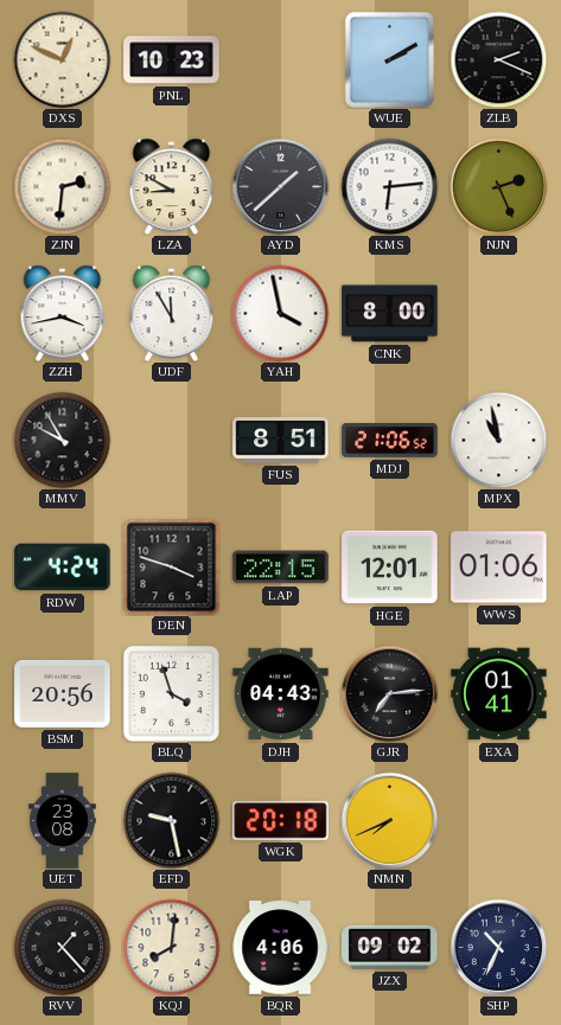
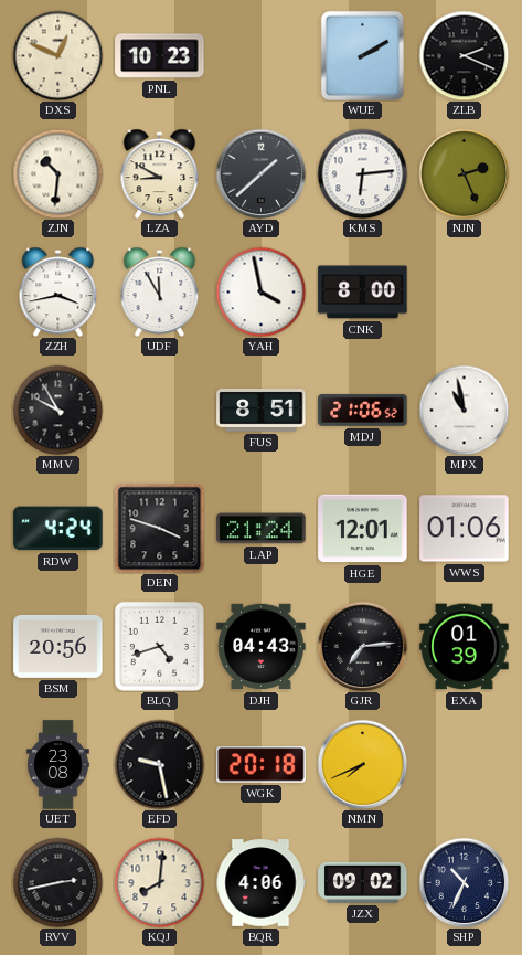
ZJN: 2:31 -> 10:31 (57, 173)
LAP: 22:15 -> 21:24 (262, 529)
BLQ: 3:57 -> 4:42 (159, 646)
EXA: 01:41 -> 01:39 (465, 647)
RVV: 1:23 -> 2:43 (57, 882)
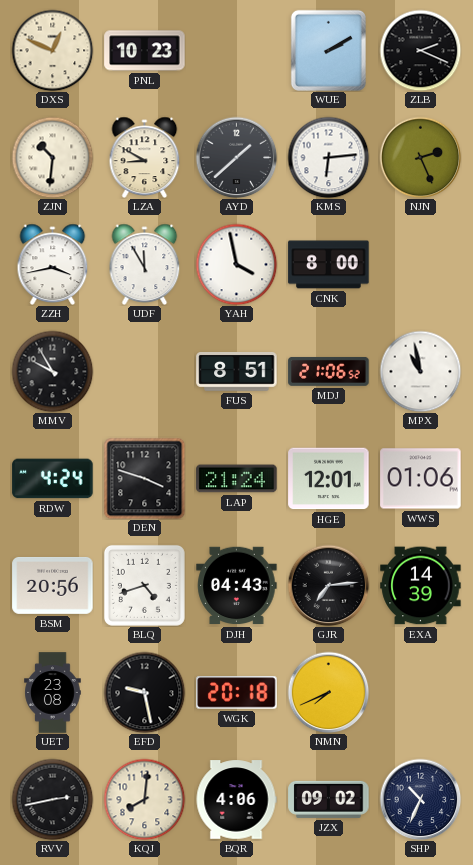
EXA: 01:39 -> 14:39 (421, 586)
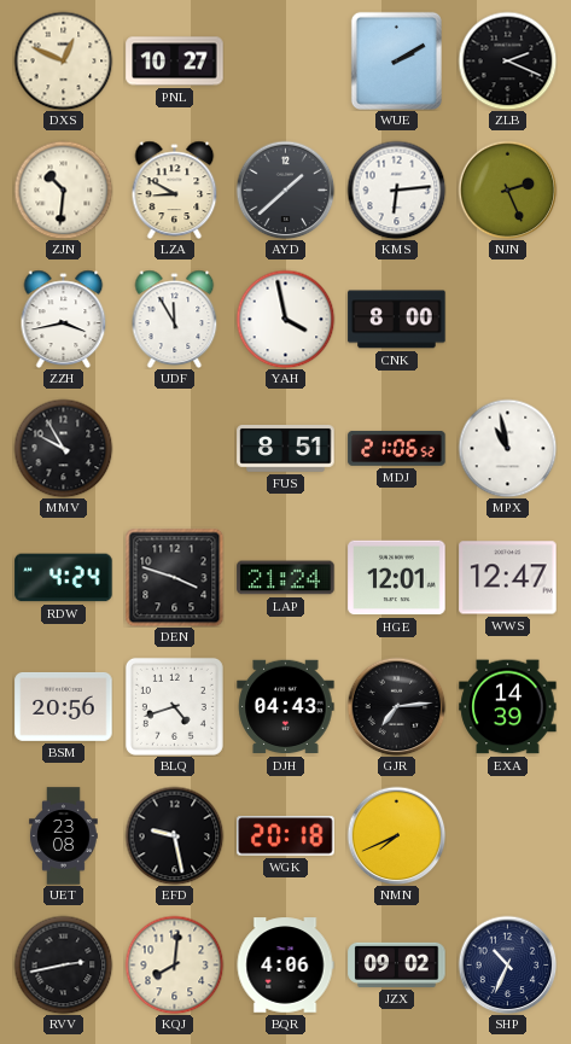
PNL: 10:23 -> 10:27 (175, 62)
WWS: 01:06 -> 12:47 (508, 578)
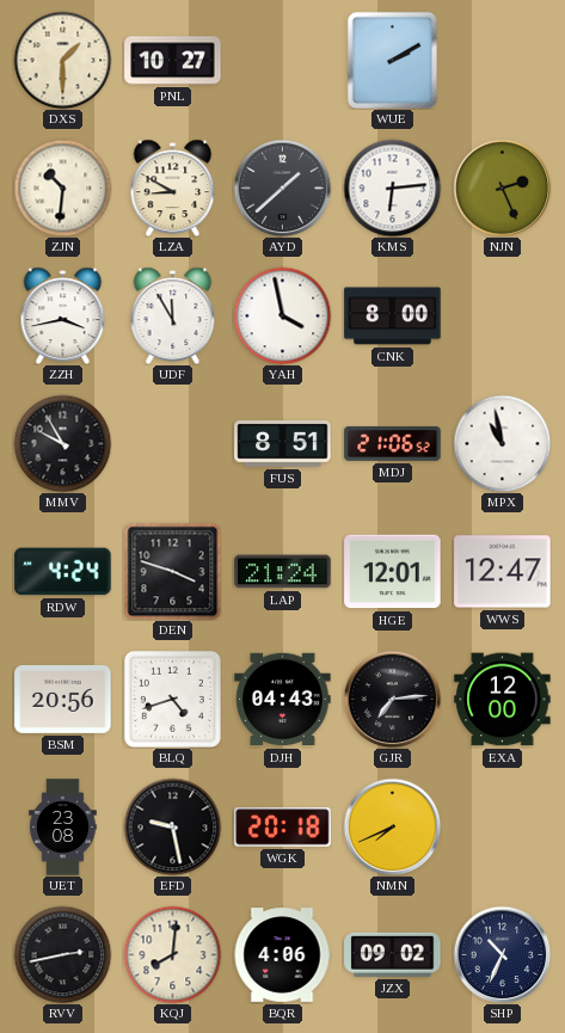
DXS: 12:49 -> 1:30 (62, 60)
ZLB: 2:19 -> none (507, 60)
EXA: 14:39 -> 12:00 (503, 700)
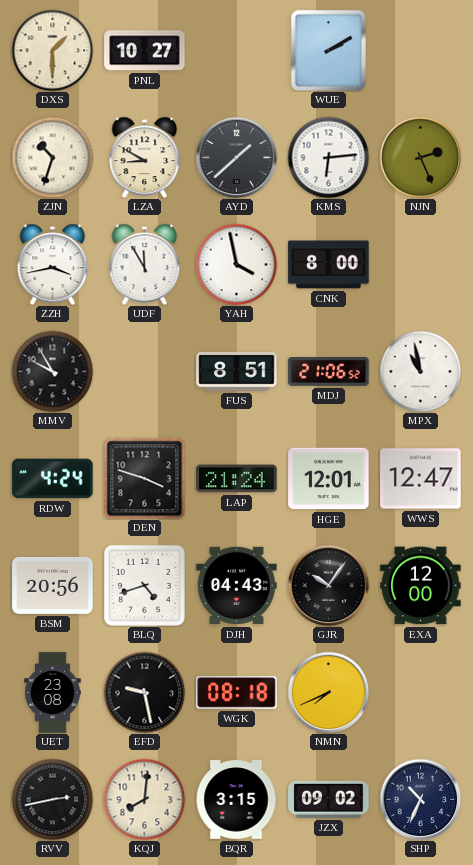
ZJN: 10:31 -> 10:33 (52, 157)
GJR: 7:14 -> 10:06 (328, 585)
WGK: 20:18 -> 08:18 (237, 693)
BQR: 4:06 -> 3:15 (236, 800)
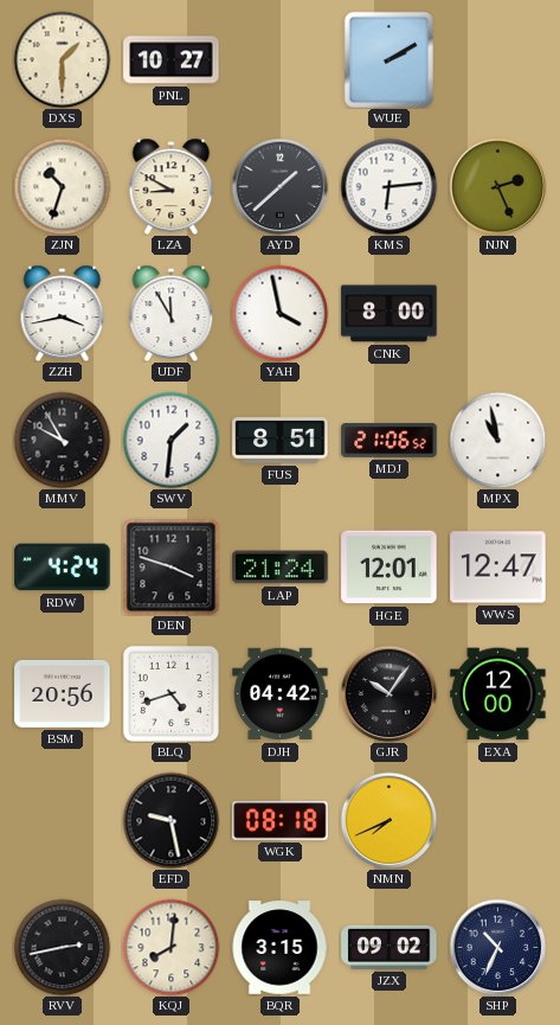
SWV: none -> 1:31 (170, 440)
DJH: 04:43 -> 04:42 (281, 694)
UET: 23:08 -> none (53, 693)
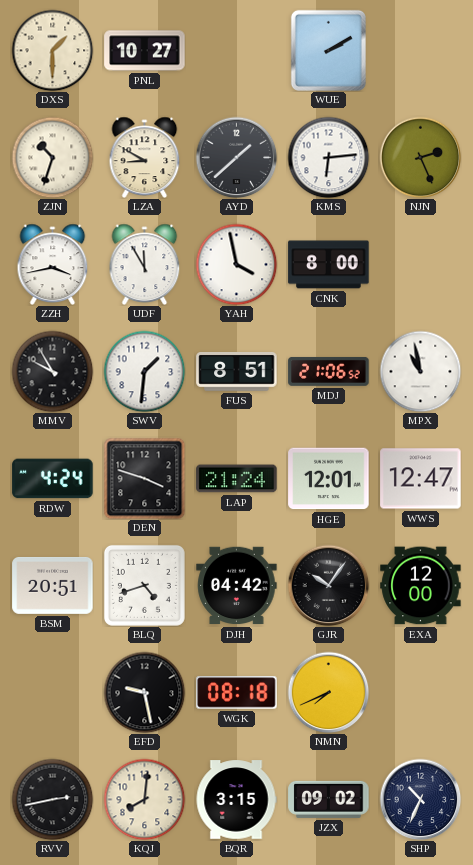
BSM: 20:56 -> 20:51 (53, 585)
